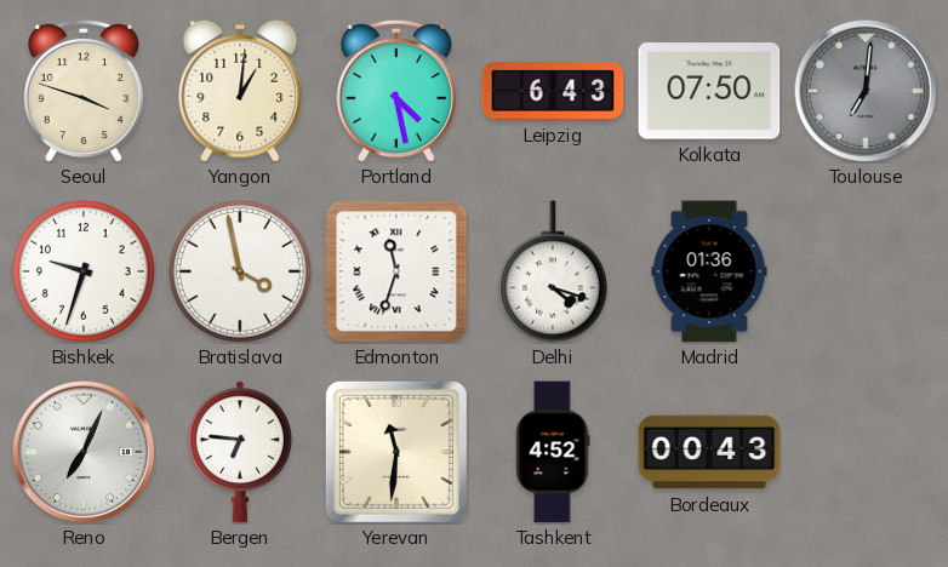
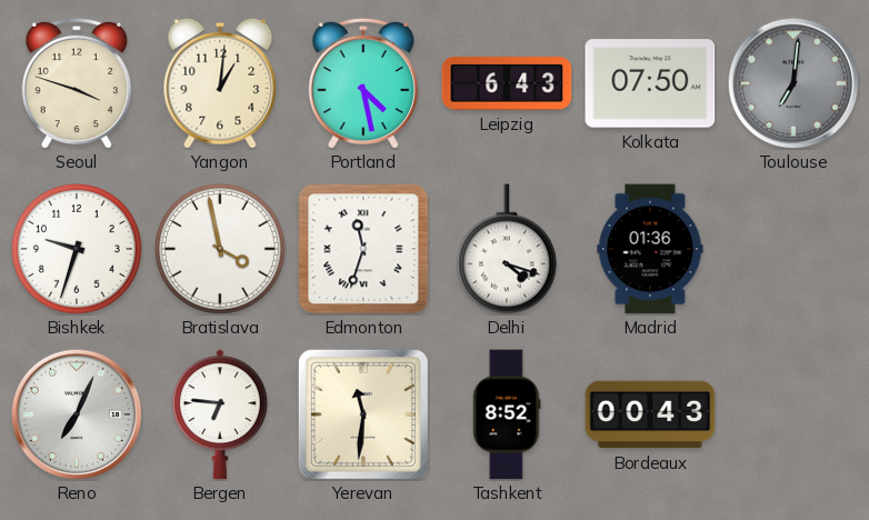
Tashkent: 4:52 -> 8:52 (507, 414)
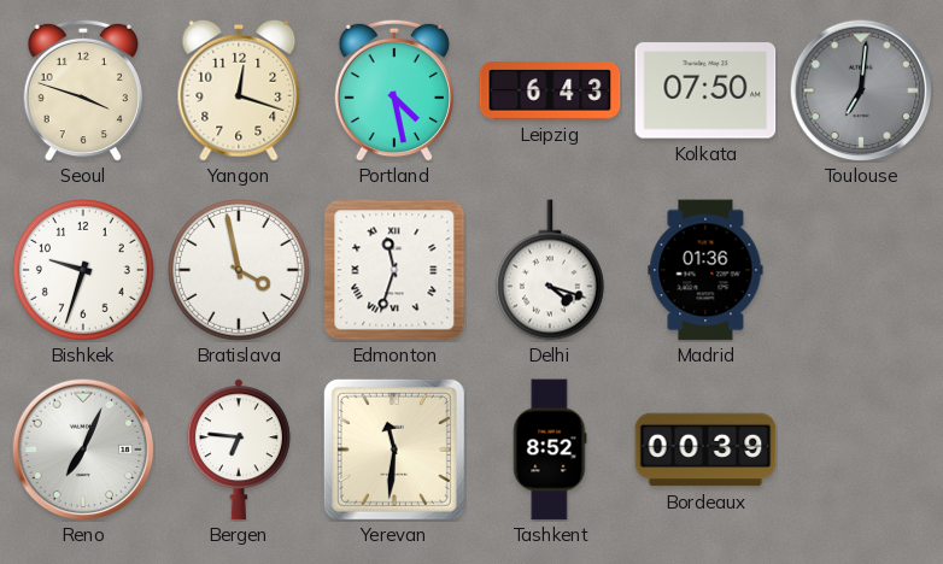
Yangon: 1:01 -> 12:18 (239, 90)
Bordeaux: 00:43 -> 00:39 (705, 450)
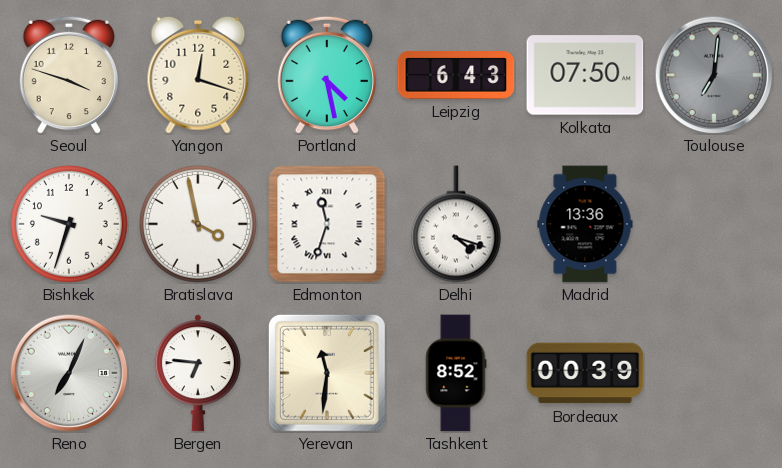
Madrid: 01:36 -> 13:36 (585, 224)
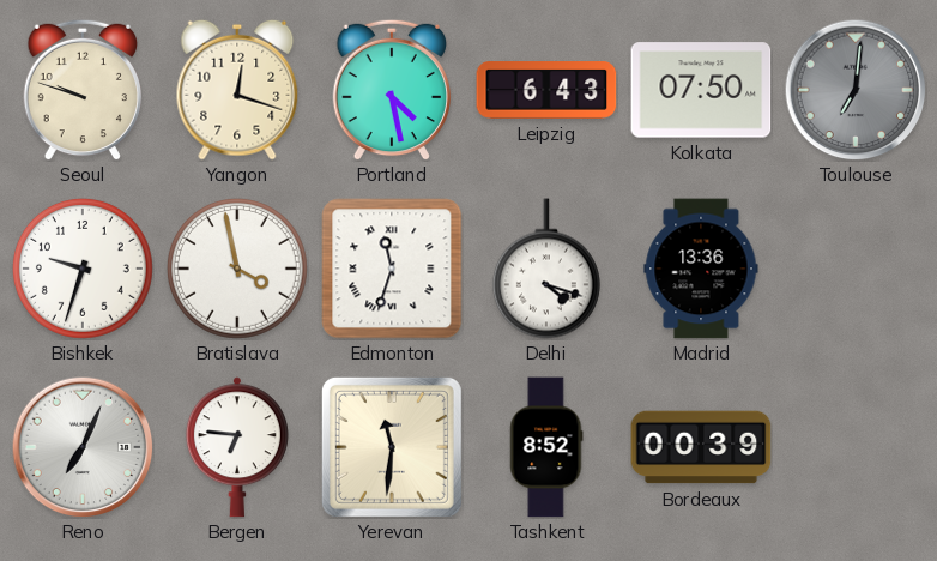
Seoul: 3:48 -> 9:48 (81, 90)
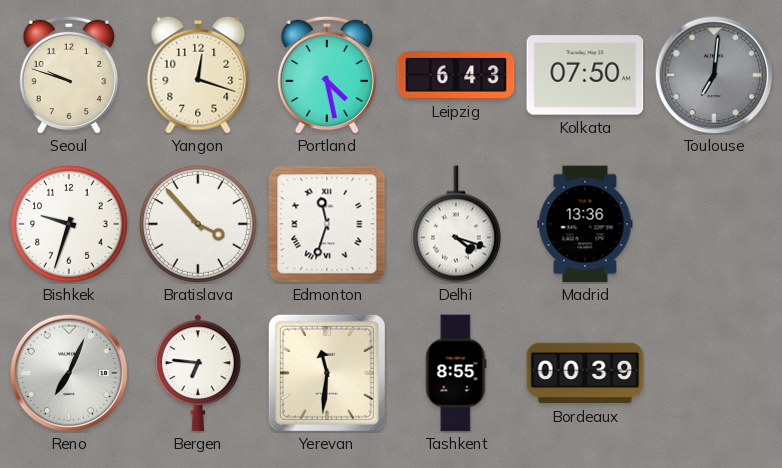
Bratislava: 3:58 -> 3:53 (198, 224)
Tashkent: 8:52 -> 8:55 (456, 373)
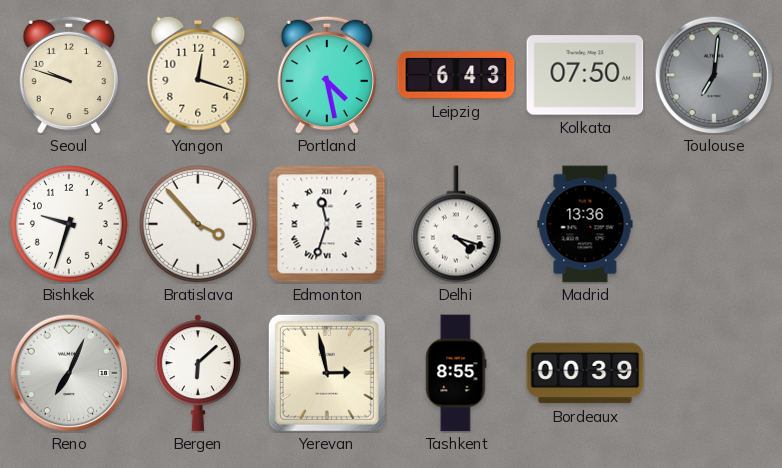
Bergen: 6:46 -> 6:08 (198, 373)
Yerevan: 11:31 -> 2:58 (327, 373)
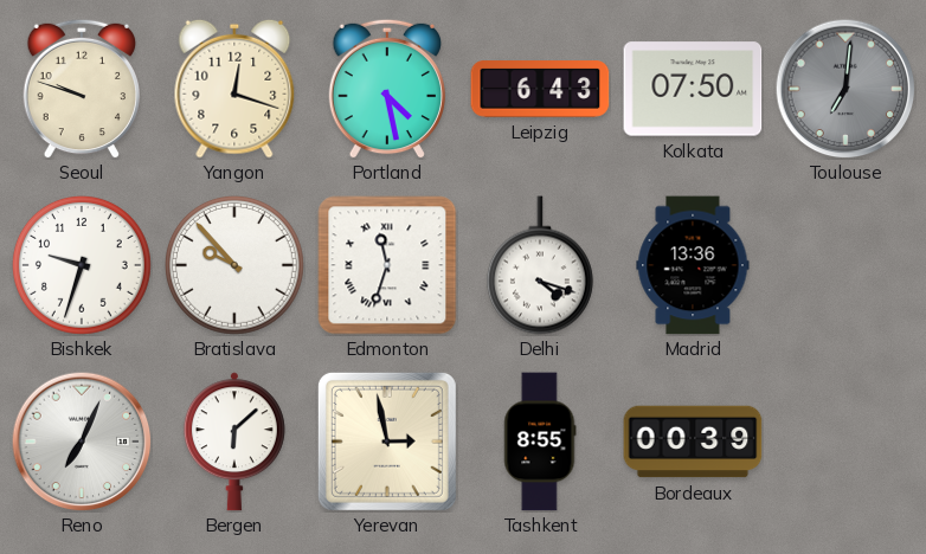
Bratislava: 3:53 -> 9:53 (234, 265)
